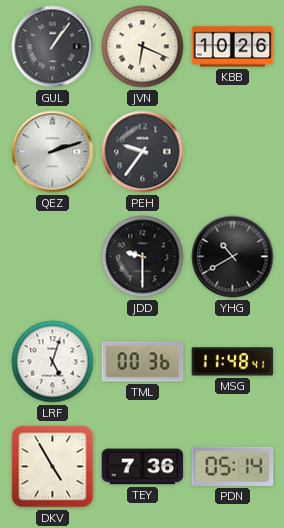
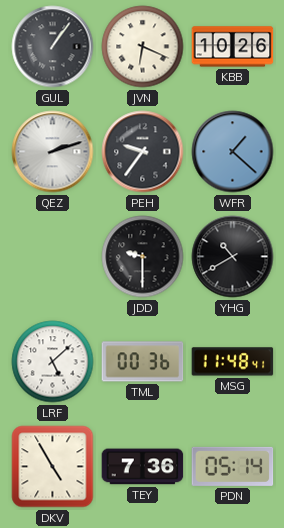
WFR: none -> 1:22 (233, 152)
LRF: 5:03 -> 5:08 (53, 362)
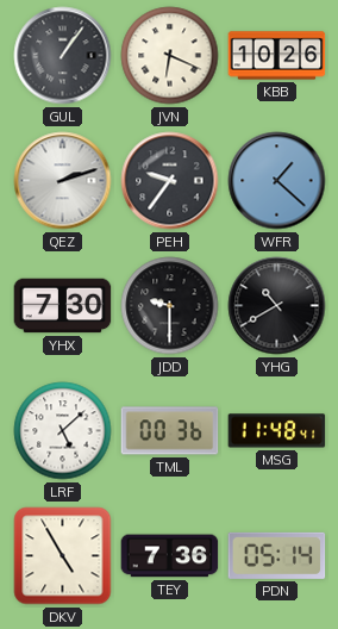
YHX: none -> 7:30 (63, 306)
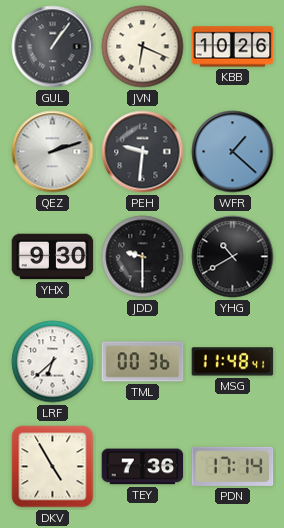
PEH: 9:36 -> 9:31 (143, 152)
YHX: 7:30 -> 9:30 (53, 257)
LRF: 5:08 -> 6:38 (53, 362)
PDN: 05:14 -> 17:14 (233, 466)
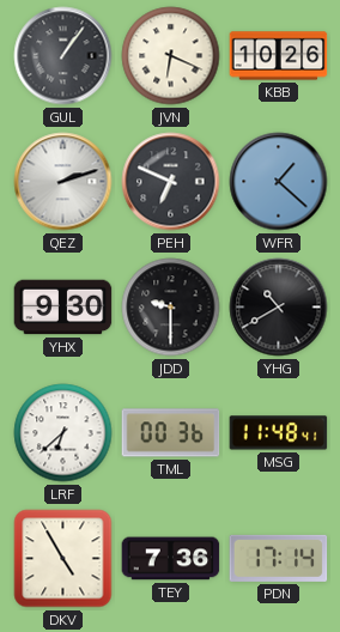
PEH: 9:31 -> 6:49 (171, 182)
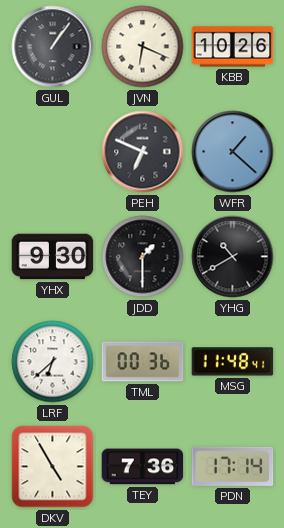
QEZ: 2:12 -> none (63, 182)
JDD: 9:30 -> 1:30 (143, 257)
